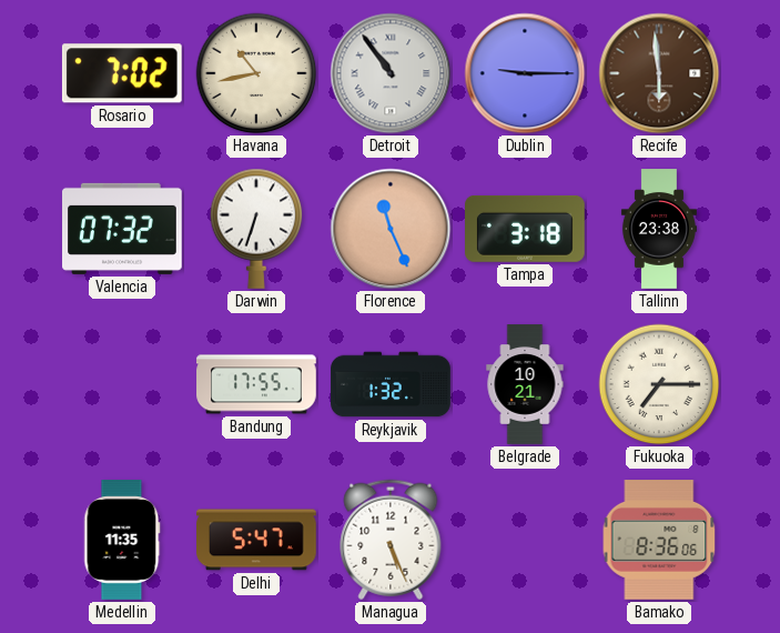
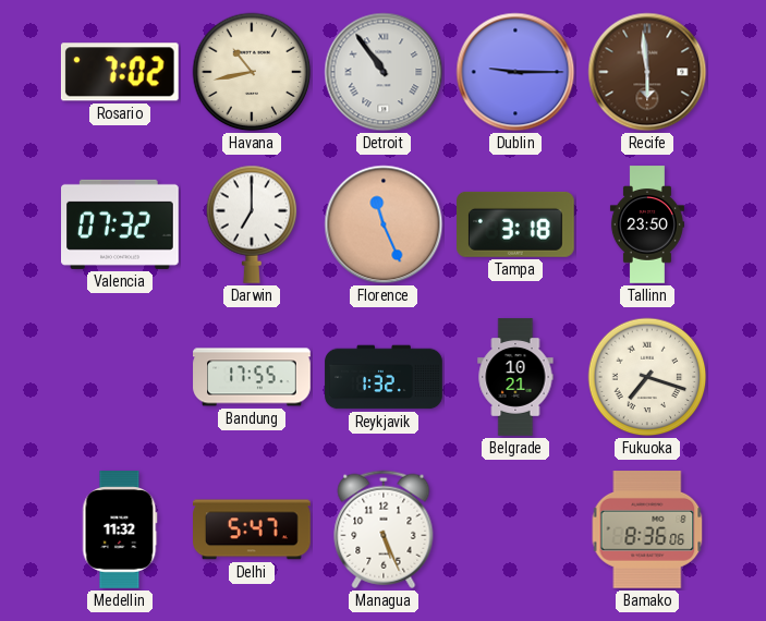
Darwin: 6:33 -> 7:00 (252, 224)
Tallinn: 23:38 -> 23:50 (647, 224)
Fukuoka: 7:15 -> 7:18 (647, 377)
Medellin: 11:35 -> 11:32 (120, 529)
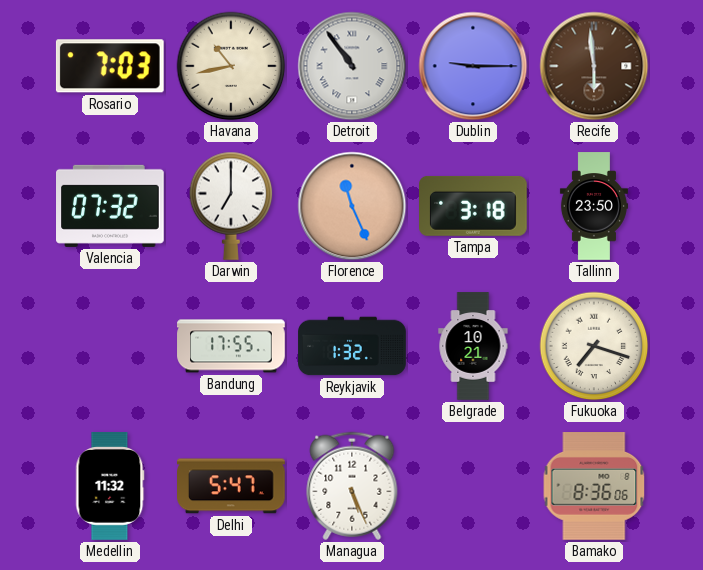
Rosario: 7:02 -> 7:03 (110, 66)
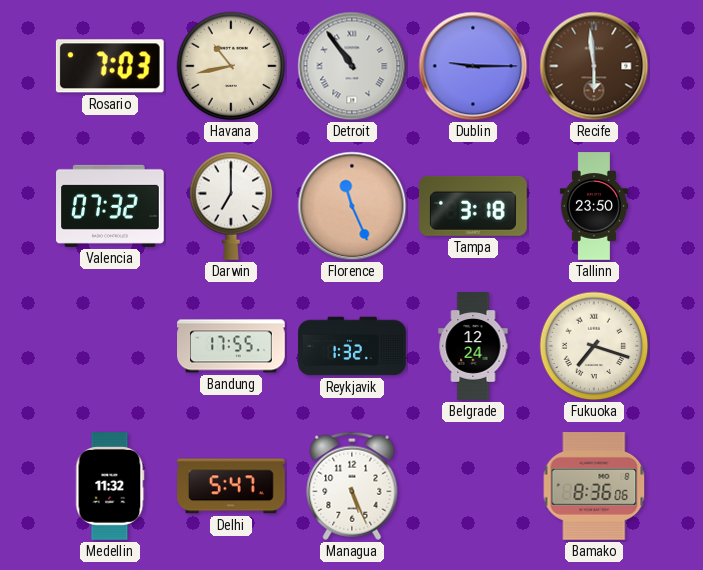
Belgrade: 10:21 -> 12:24 (473, 346)
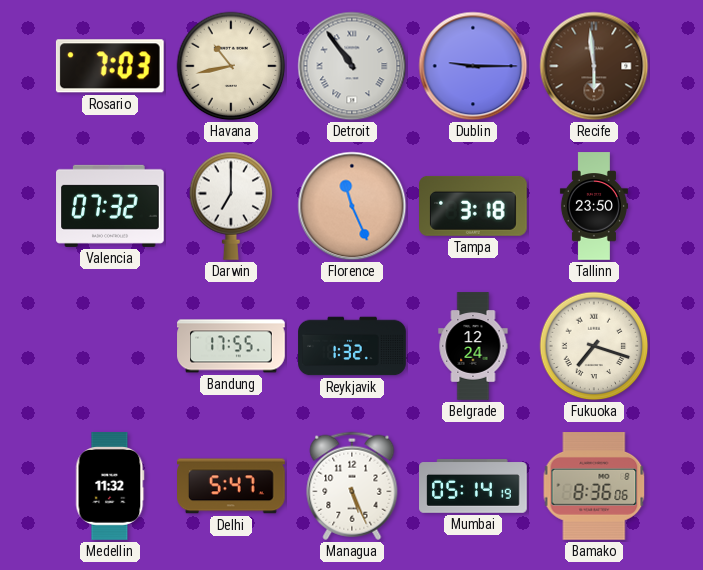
Mumbai: none -> 05:14 (473, 486)
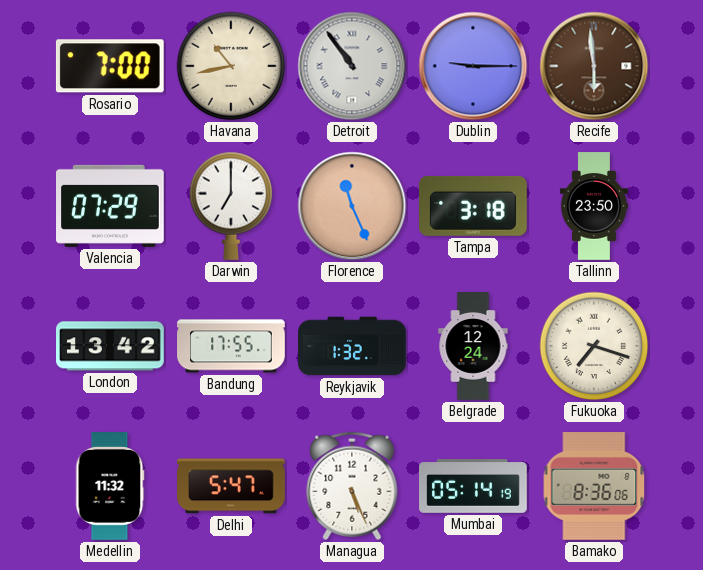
Rosario: 7:03 -> 7:00 (110, 66)
Valencia: 07:32 -> 07:29 (111, 206)
London: none -> 13:42 (110, 346)
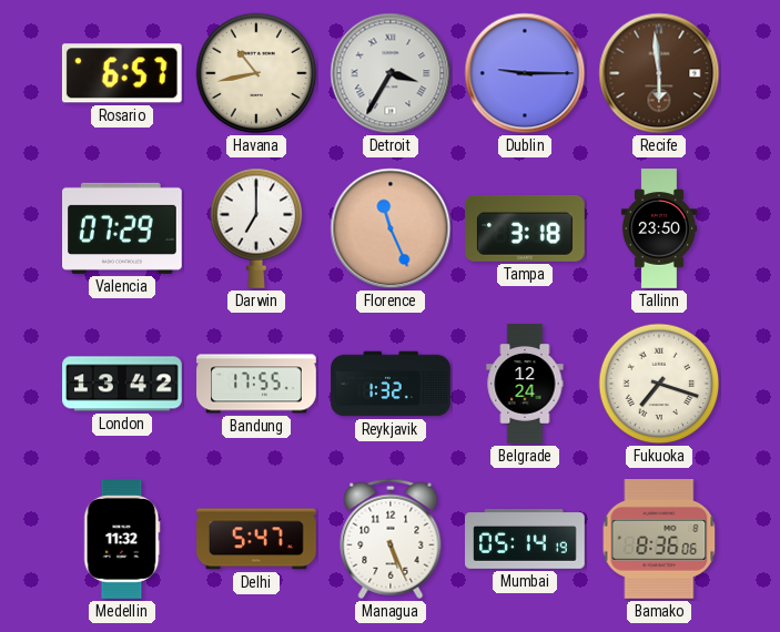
Rosario: 7:00 -> 6:57 (122, 73)
Detroit: 10:54 -> 3:35 (391, 73)
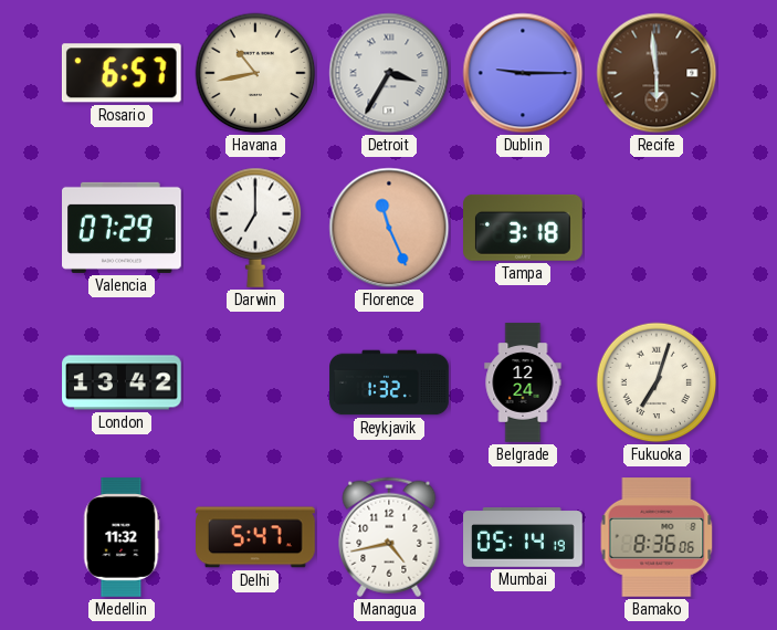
Tallinn: 23:50 -> none (659, 228)
Bandung: 17:55 -> none (256, 384)
Fukuoka: 7:18 -> 7:03 (657, 382)
Managua: 5:26 -> 4:43 (389, 537)
